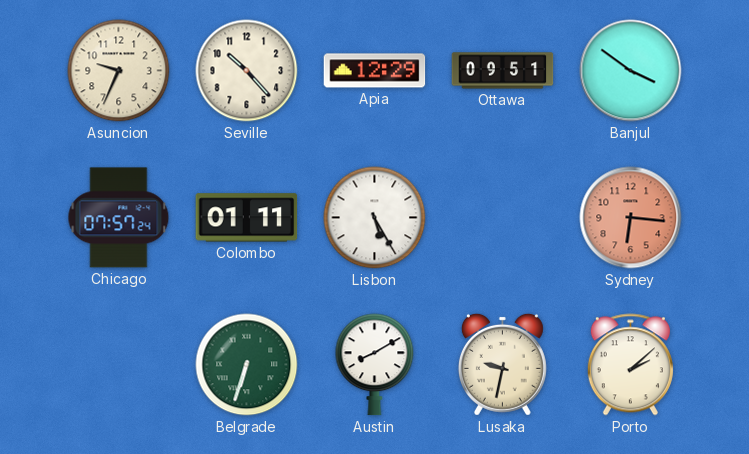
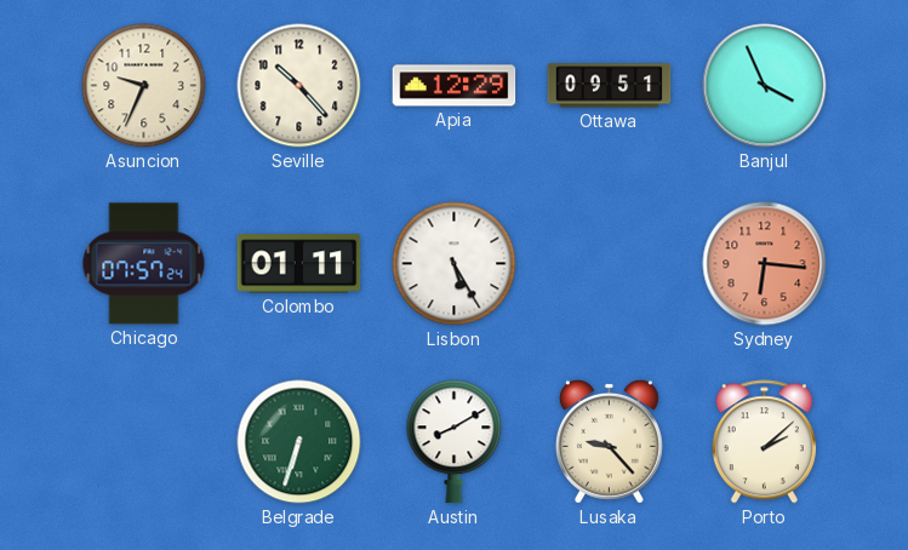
Banjul: 3:51 -> 3:56 (765, 86)
Lusaka: 9:32 -> 9:23 (609, 441)
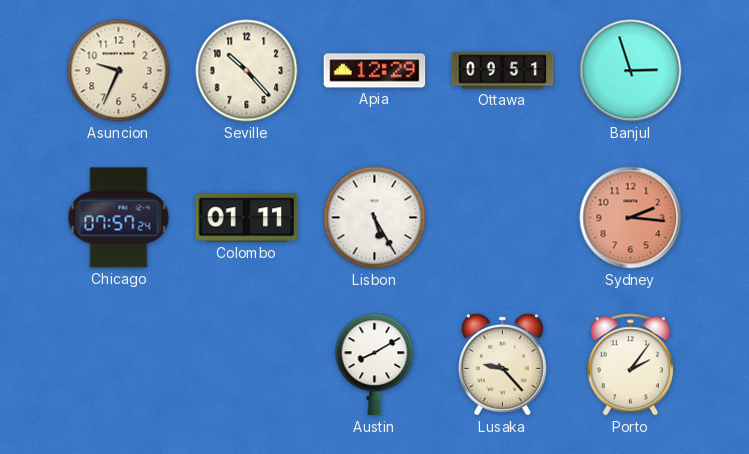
Banjul: 3:56 -> 2:57 (631, 71)
Sydney: 6:16 -> 2:16 (631, 218)
Belgrade: 6:33 -> none (299, 442)
Porto: 2:08 -> 2:06 (630, 365)
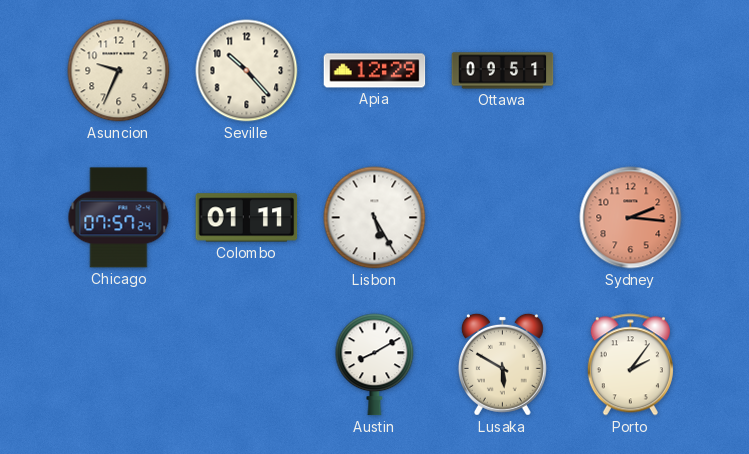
Banjul: 2:57 -> none (631, 71)
Lusaka: 9:23 -> 5:50 (502, 364)
